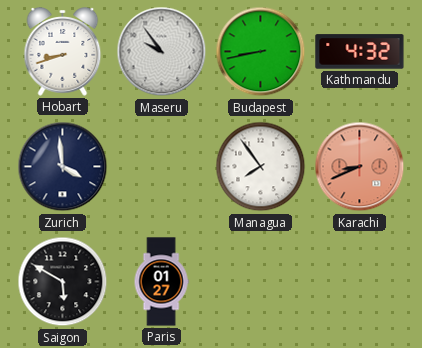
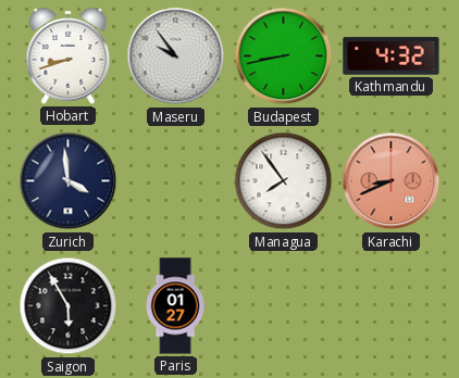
Saigon: 5:50 -> 5:55 (69, 306)
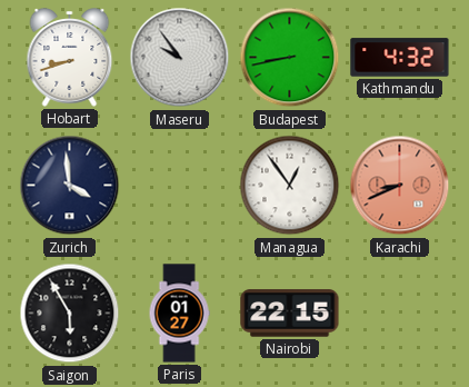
Managua: 7:54 -> 12:54 (290, 186)
Nairobi: none -> 22:15 (290, 314)
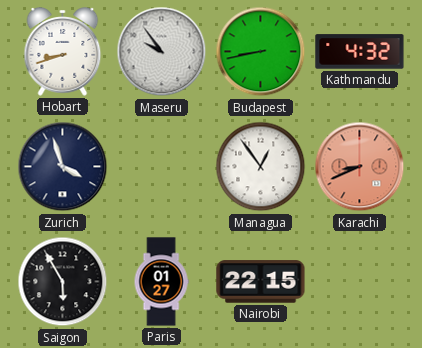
Zurich: 3:59 -> 3:57 (63, 167)
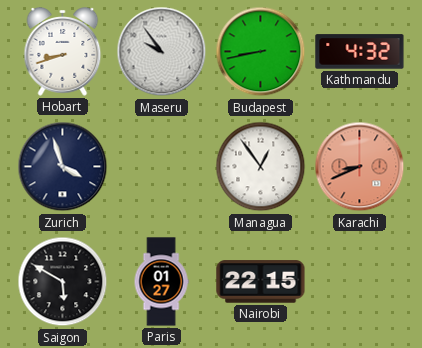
Saigon: 5:55 -> 5:50 (63, 282)
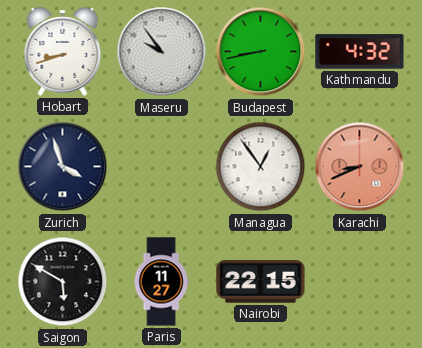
Paris: 01:27 -> 11:27 (161, 282)
